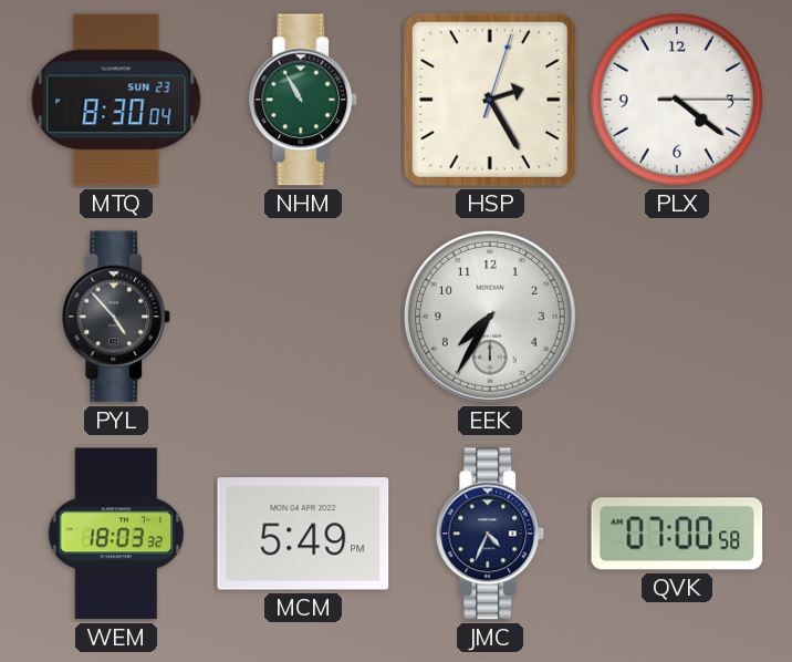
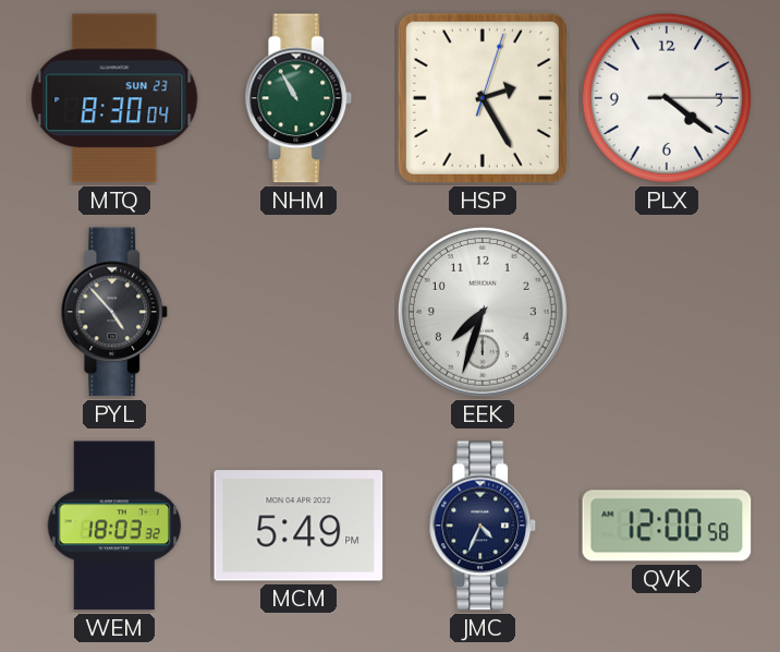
EEK: 7:35 -> 7:33 (483, 312)
QVK: 07:00 -> 12:00 (667, 526)
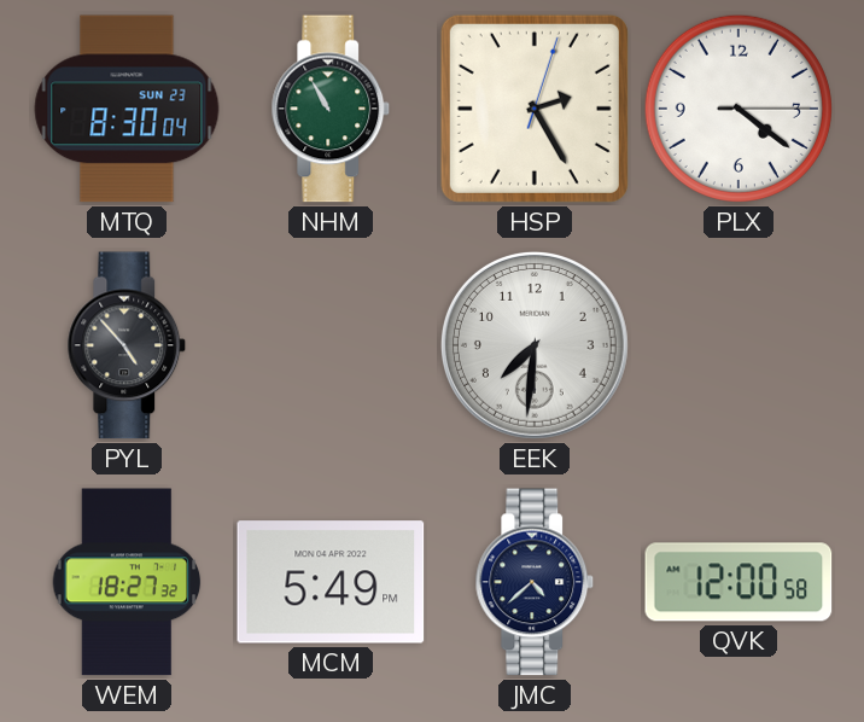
EEK: 7:33 -> 7:31 (535, 345)
WEM: 18:03 -> 18:27 (127, 582)
JMC: 4:34 -> 4:38 (535, 582)
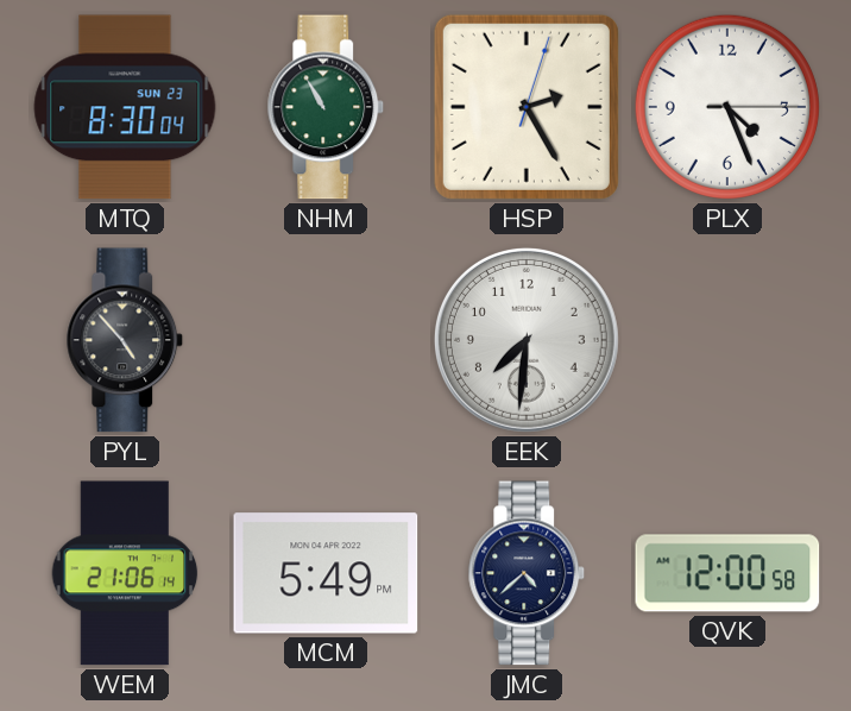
PLX: 4:21 -> 4:26 (727, 107)
WEM: 18:27 -> 21:06 (125, 573)
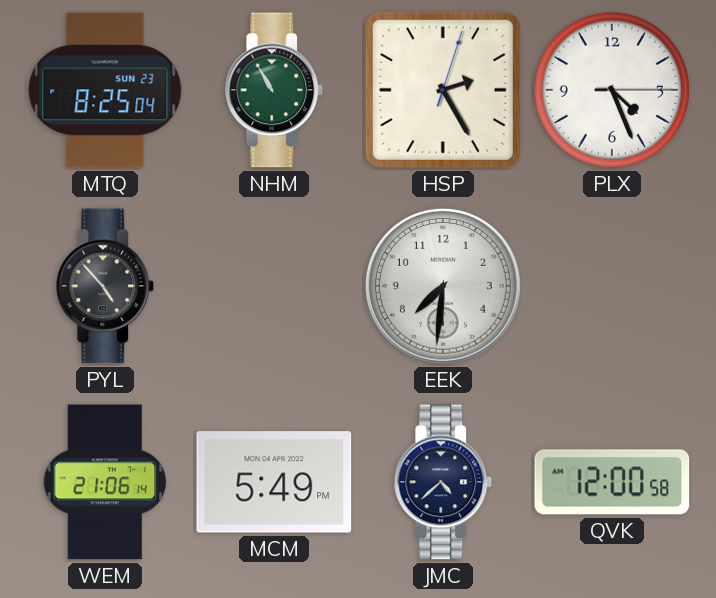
MTQ: 8:30 -> 8:25 (105, 90)
